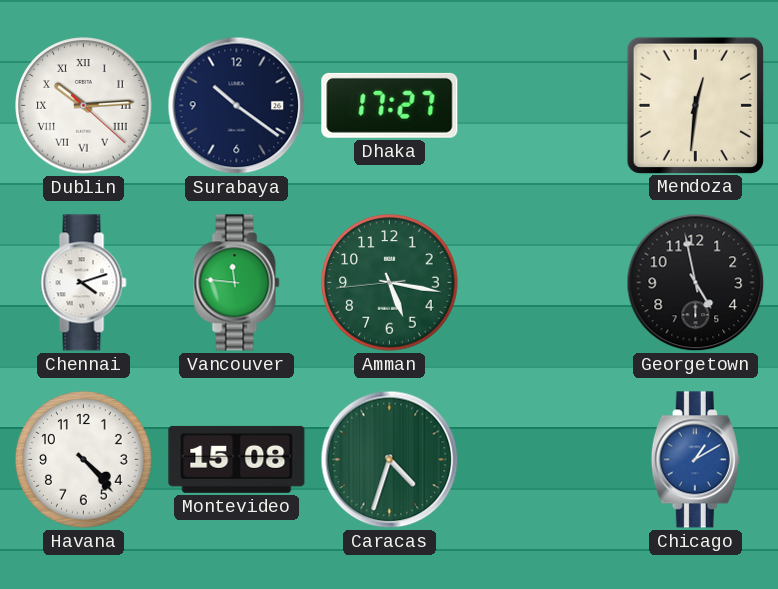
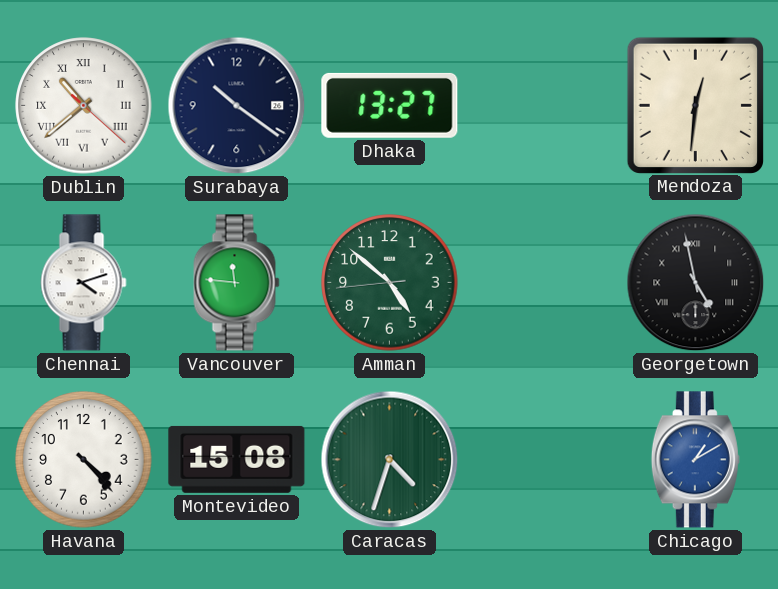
Dublin: 10:14 -> 10:38 (84, 106)
Dhaka: 17:27 -> 13:27 (390, 105)
Amman: 5:16 -> 4:51 (390, 283)
Georgetown numerals: Arabic -> Roman (696, 283)
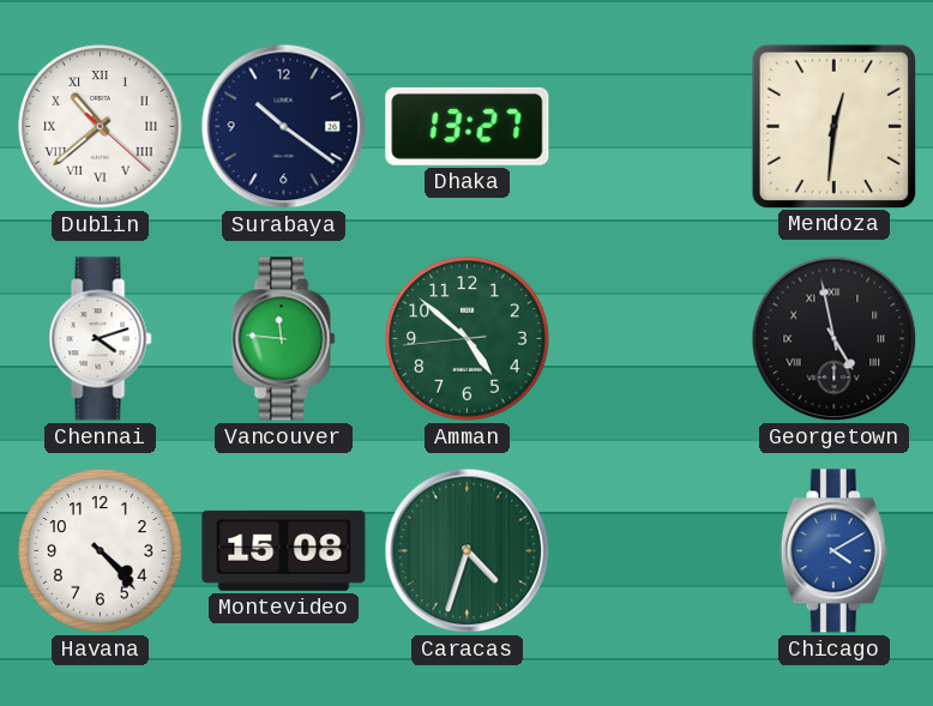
Chicago: 1:10 -> 4:10 (833, 551)
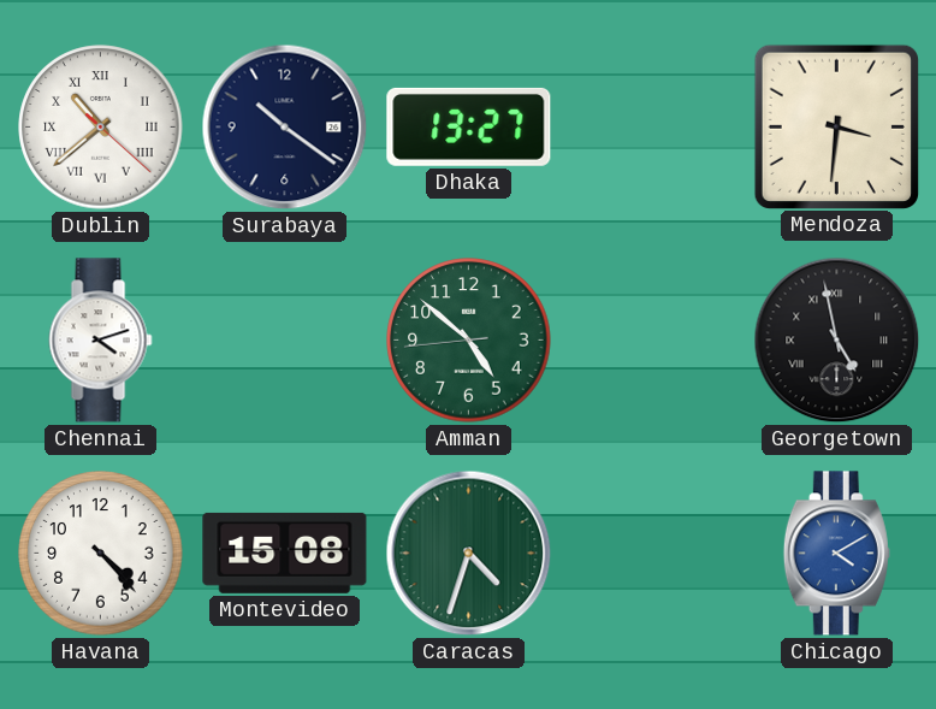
Mendoza: 12:31 -> 3:31 (836, 126)
Vancouver: 11:46 -> none (284, 339)
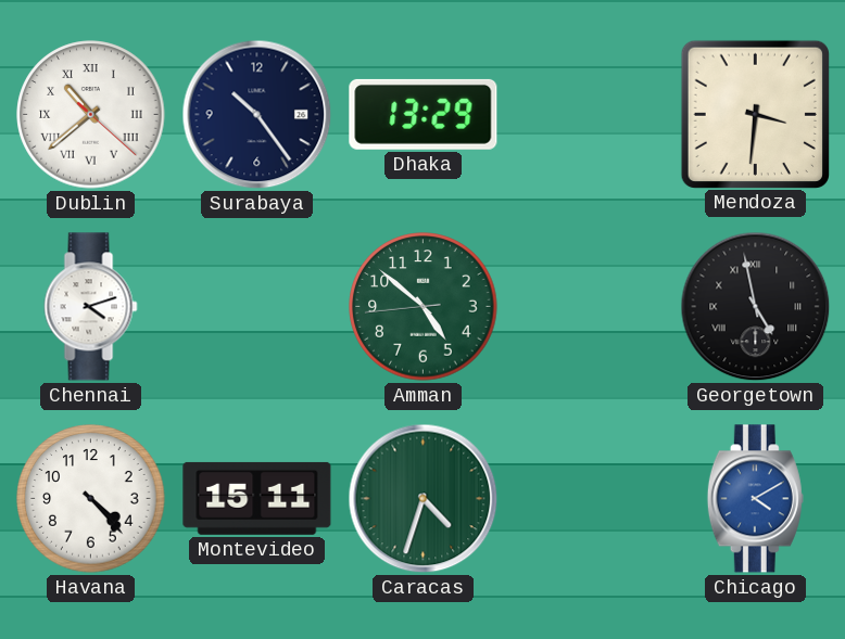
Surabaya: 10:21 -> 10:24 (257, 115)
Dhaka: 13:27 -> 13:29 (424, 114)
Montevideo: 15:08 -> 15:11 (257, 498)
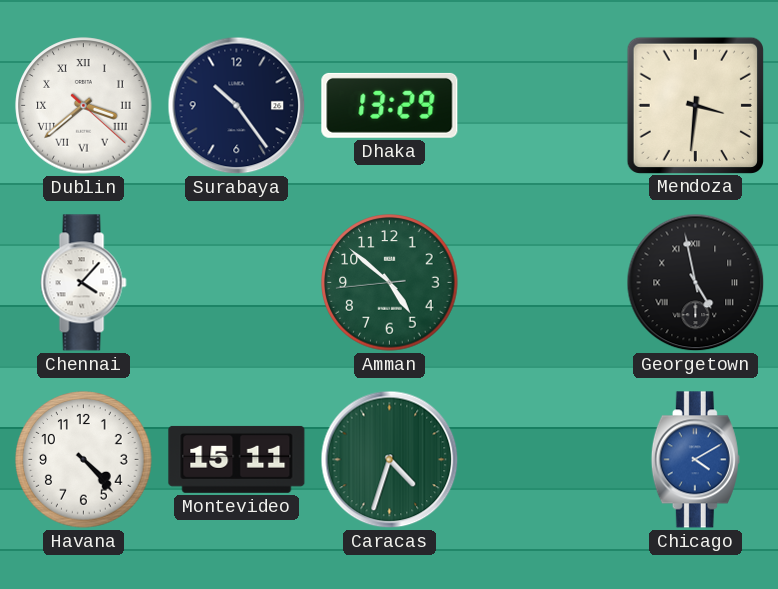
Dublin: 10:38 -> 3:38 (84, 106)
Chennai: 4:12 -> 4:07 (84, 283)
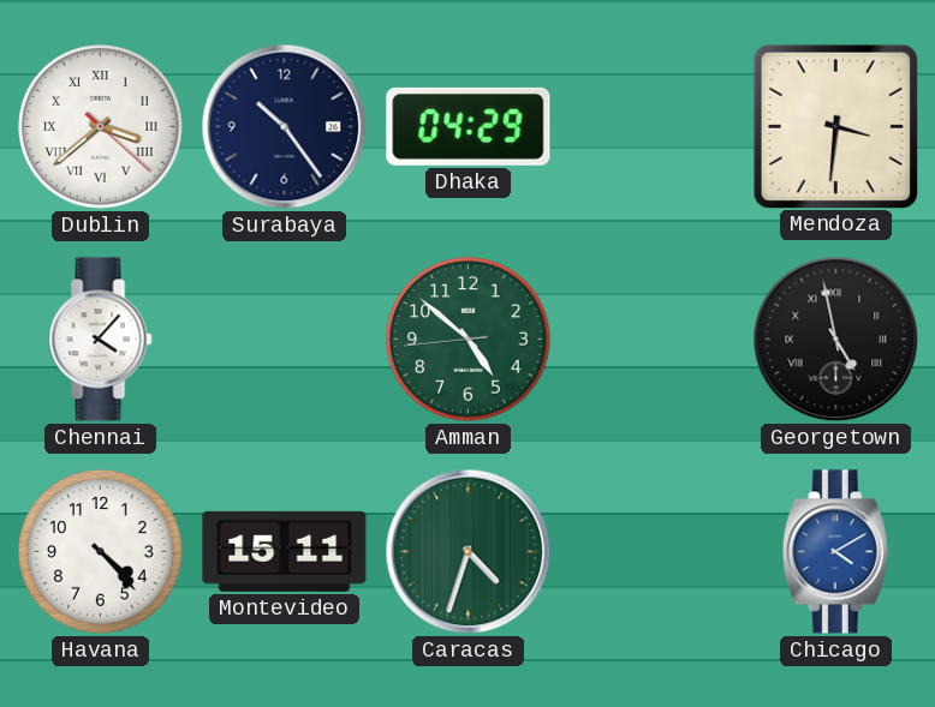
Dhaka: 13:29 -> 04:29 (469, 126)
